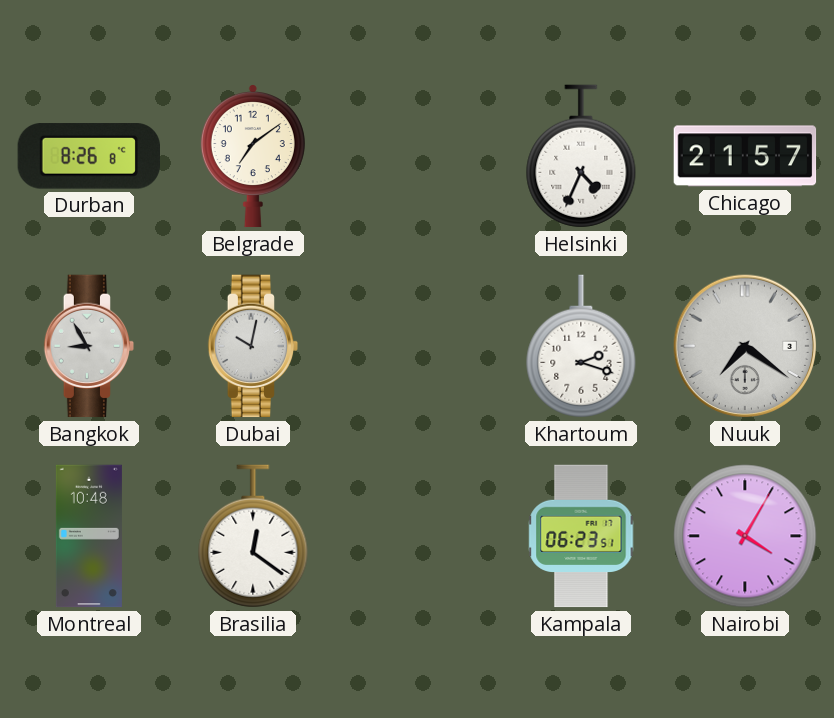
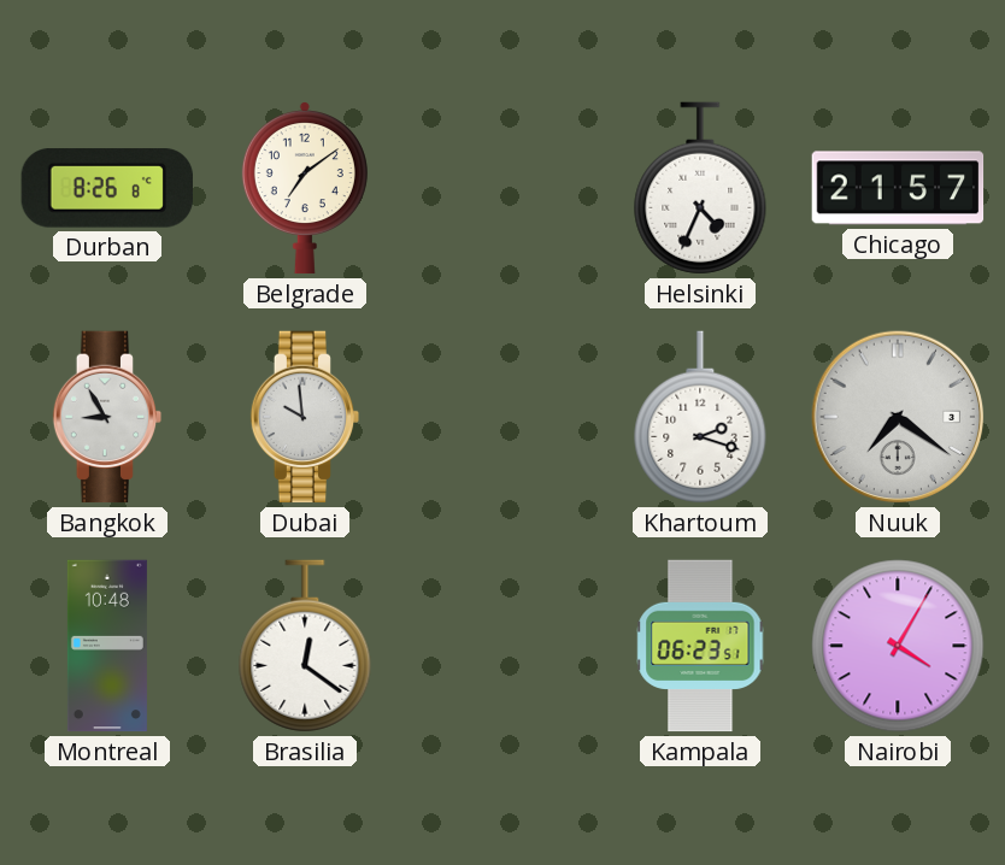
Dubai: 10:02 -> 9:59 (305, 417)
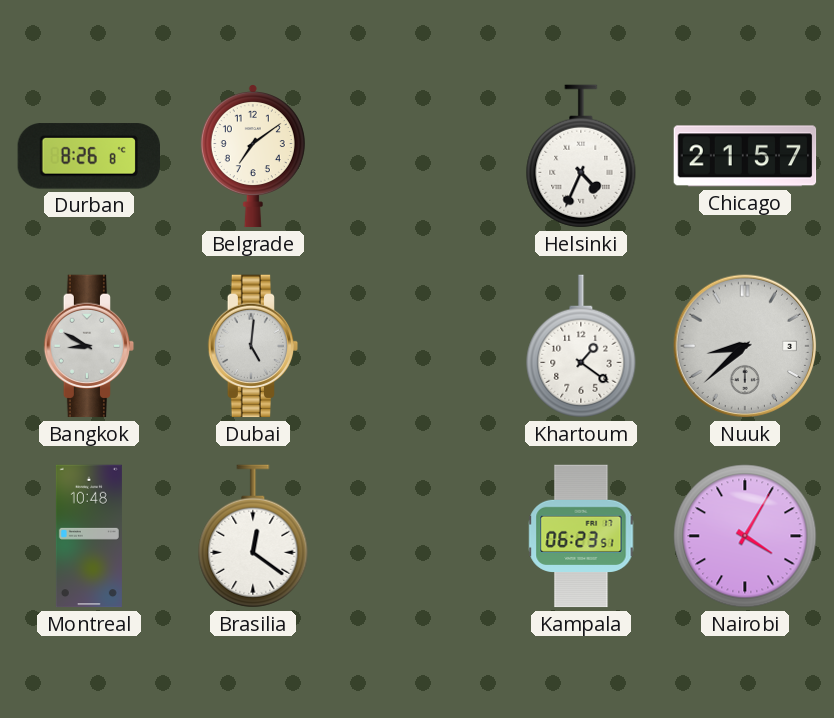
Bangkok: 8:55 -> 8:50 (89, 346)
Dubai: 9:59 -> 5:01 (253, 346)
Khartoum: 2:18 -> 1:21 (581, 346)
Nuuk: 7:21 -> 8:38 (745, 346)
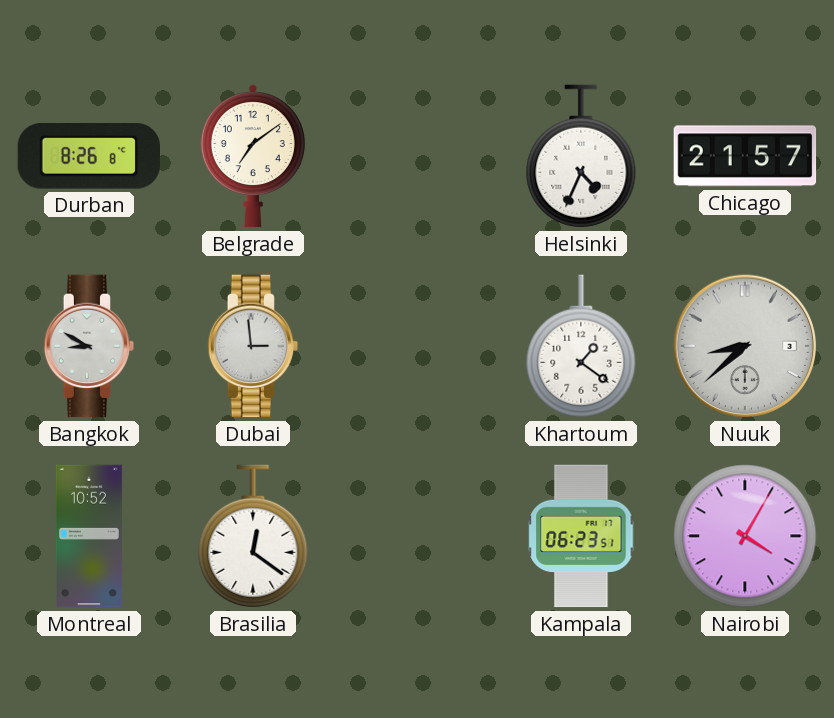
Dubai: 5:01 -> 2:59 (253, 346)
Montreal: 10:48 -> 10:52 (89, 536)
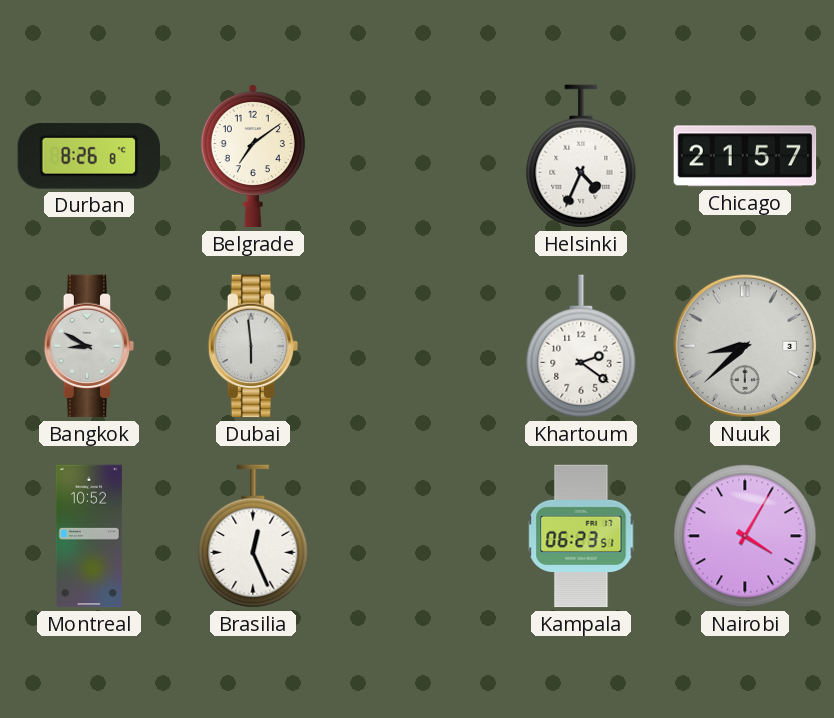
Dubai: 2:59 -> 5:59 (253, 346)
Khartoum: 1:21 -> 2:21 (581, 346)
Brasilia: 12:21 -> 12:26 (253, 536)
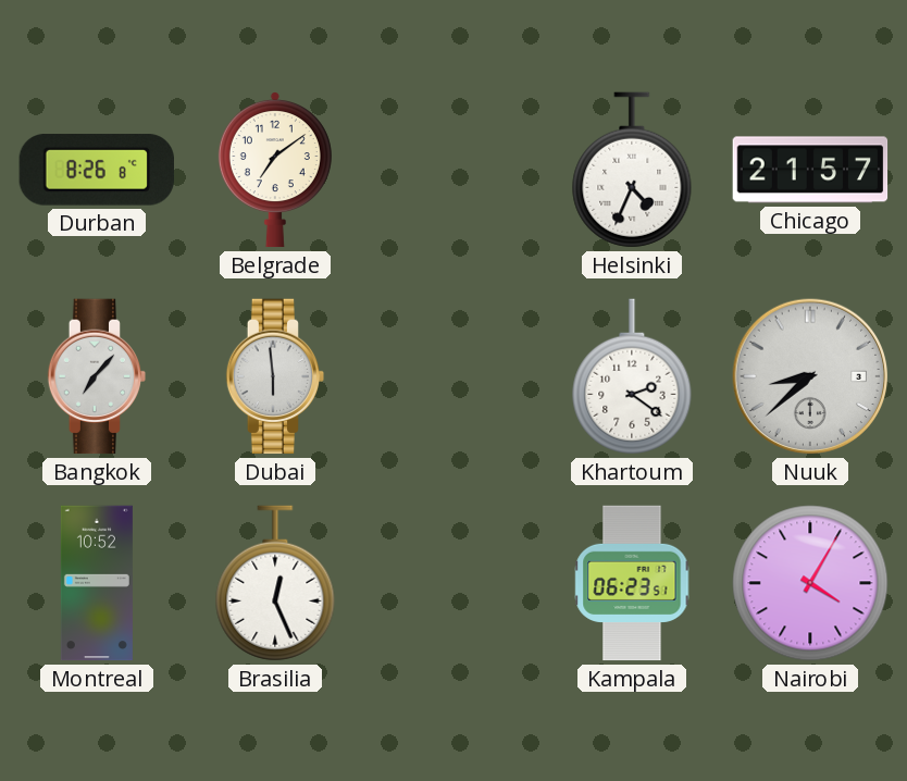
Bangkok: 8:50 -> 7:07 (97, 376)
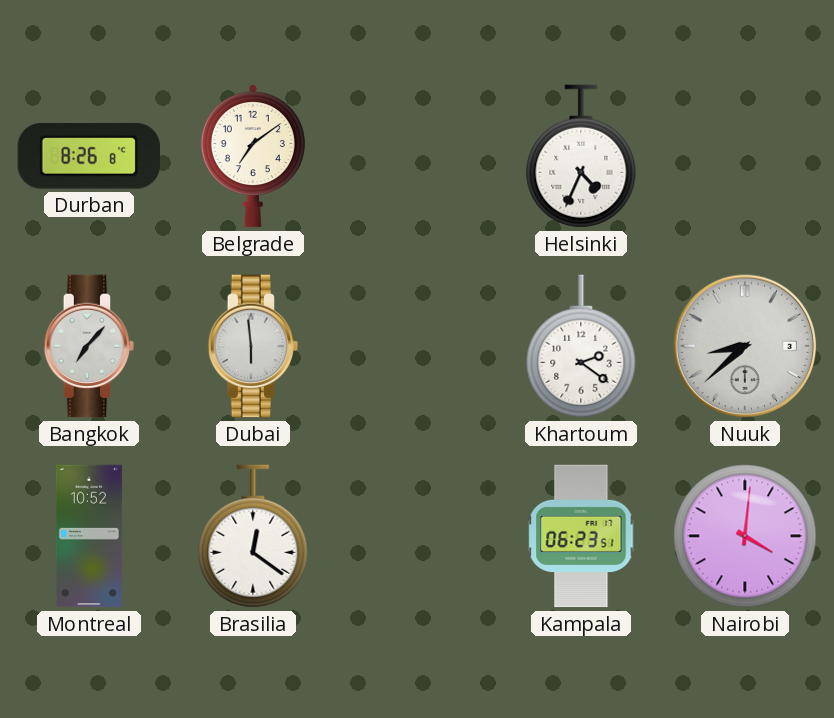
Chicago: 21:57 -> none (810, 170)
Brasilia: 12:26 -> 12:21 (253, 536)
Nairobi: 4:05 -> 4:01 (745, 536)
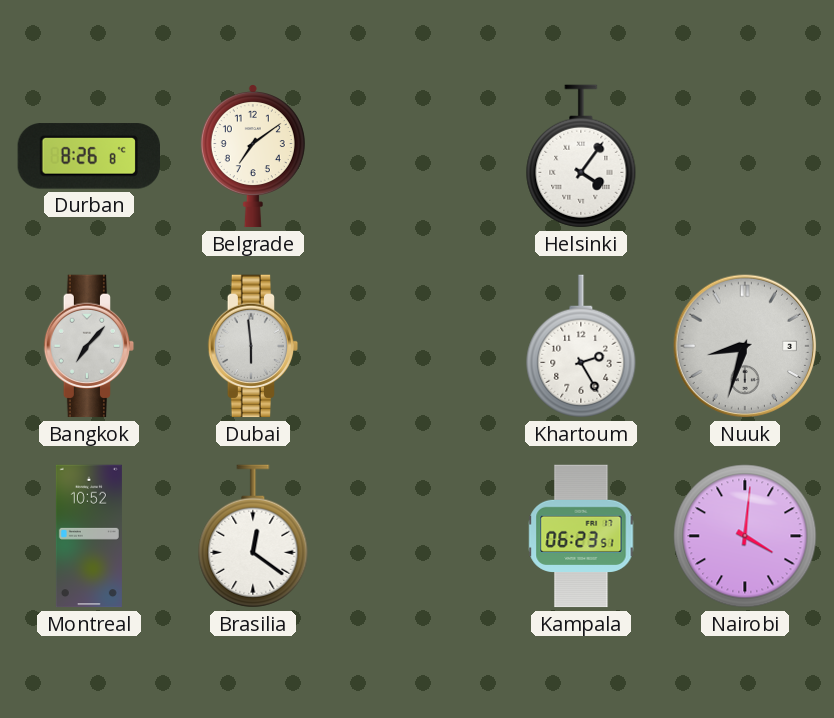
Helsinki: 4:34 -> 4:06 (581, 156)
Khartoum: 2:21 -> 2:25 (581, 346)
Nuuk: 8:38 -> 8:33 (745, 346)
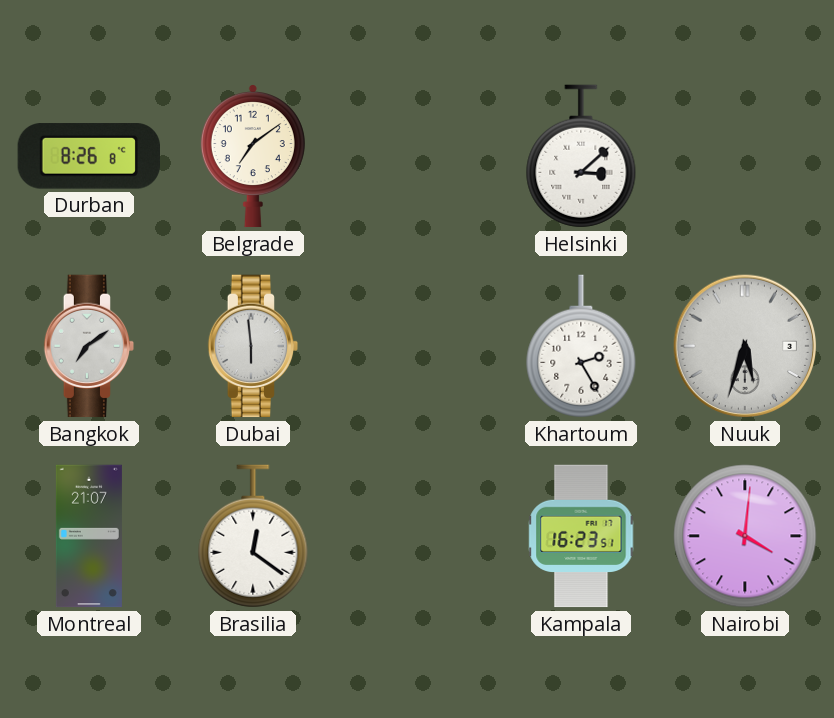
Helsinki: 4:06 -> 3:08 (581, 156)
Bangkok: 7:07 -> 7:09 (89, 346)
Nuuk: 8:33 -> 5:33 (745, 346)
Montreal: 10:52 -> 21:07 (89, 536)
Kampala: 06:23 -> 16:23 (581, 536)
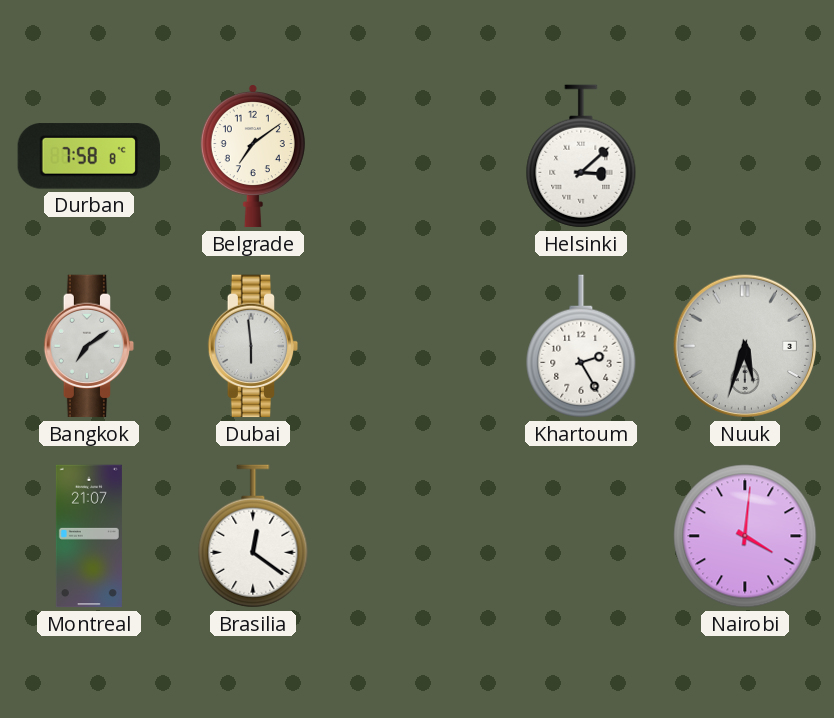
Durban: 8:26 -> 7:58 (88, 156)
Kampala: 16:23 -> none (581, 536)
